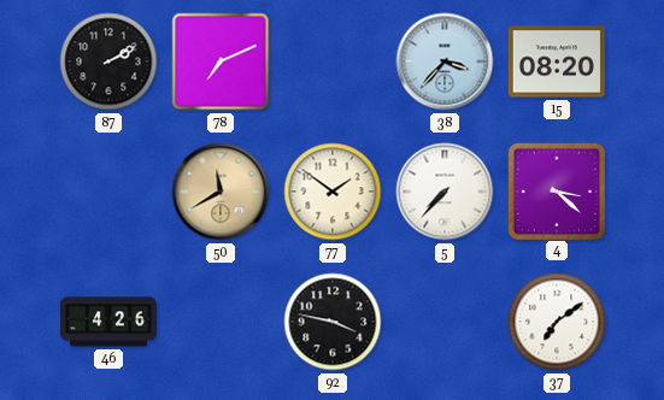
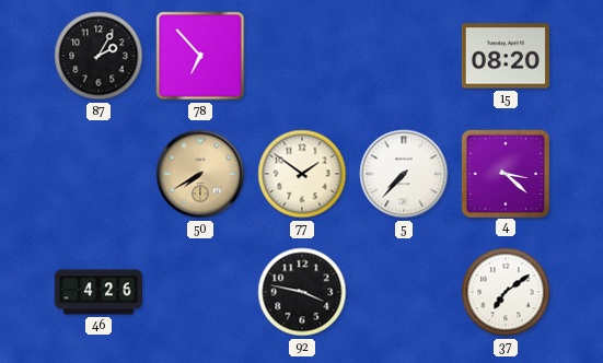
87: 2:10 -> 2:05 (98, 56)
78: 7:11 -> 6:53 (200, 56)
38: 3:37 -> none (445, 61)
50: 11:40 -> 7:40 (200, 174)
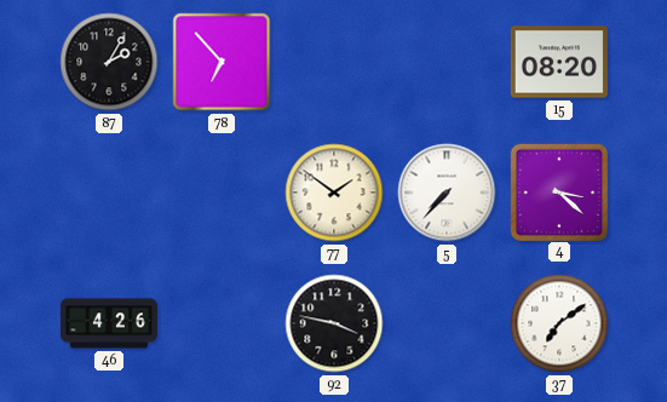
50: 7:40 -> none (200, 174)
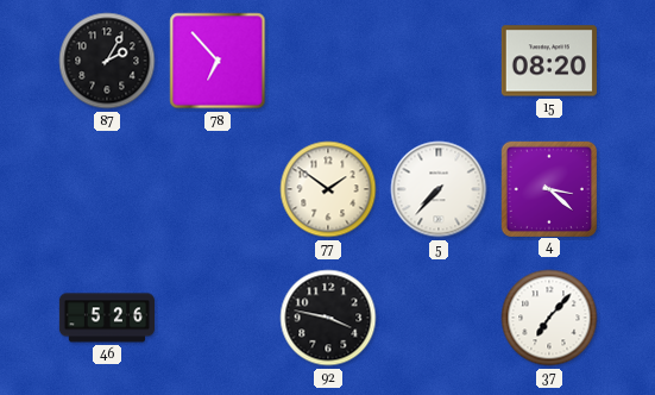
46: 4:26 -> 5:26 (106, 318)
37: 7:09 -> 7:07 (549, 318)
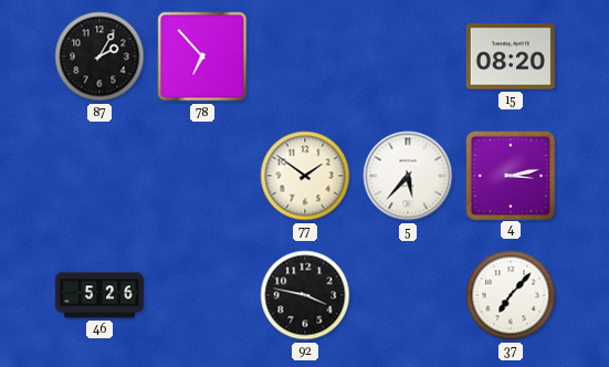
5: 7:37 -> 5:37 (408, 176)
4: 3:22 -> 3:13 (510, 175)
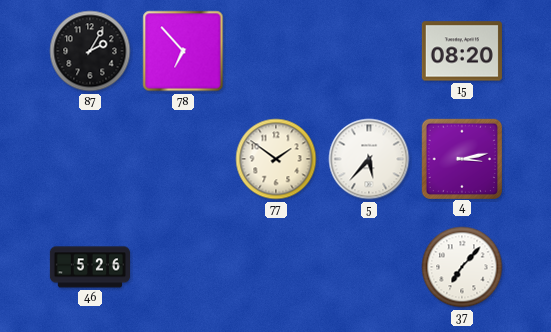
92: 3:47 -> none (305, 295)
